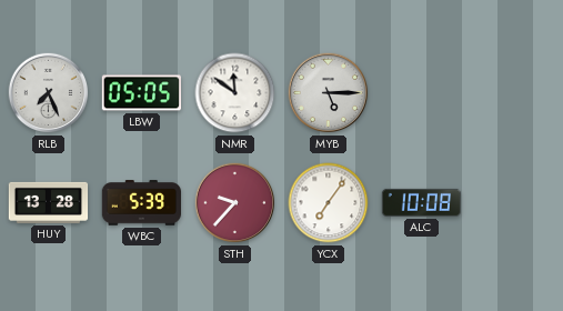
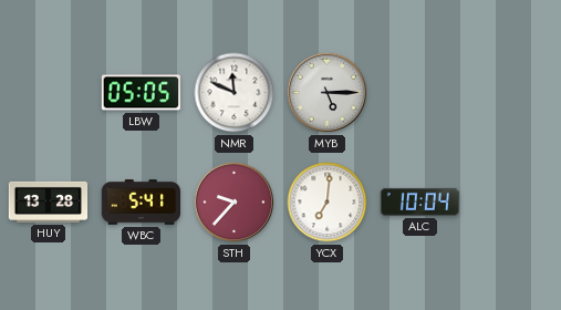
RLB: 7:26 -> none (49, 93)
NMR: 11:51 -> 11:49 (235, 93)
WBC: 5:39 -> 5:41 (141, 203)
YCX: 7:06 -> 7:01 (328, 203)
ALC: 10:08 -> 10:04 (419, 201)
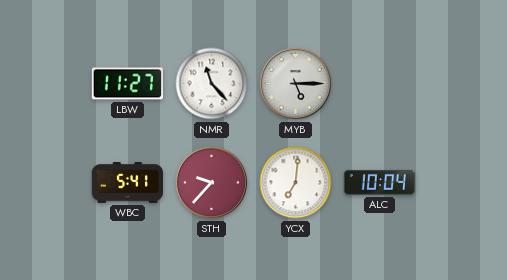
LBW: 05:05 -> 11:27 (127, 84)
NMR: 11:49 -> 11:23 (212, 84)
HUY: 13:28 -> none (49, 201)
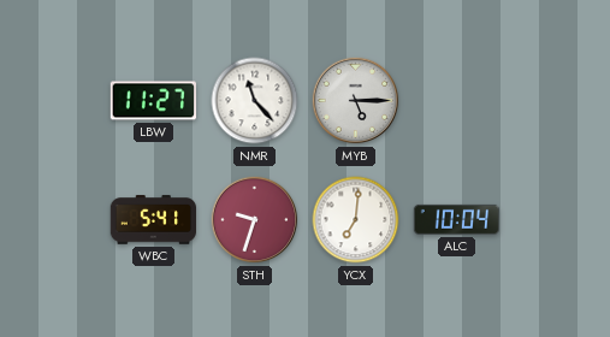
STH: 9:37 -> 9:33 (255, 220)
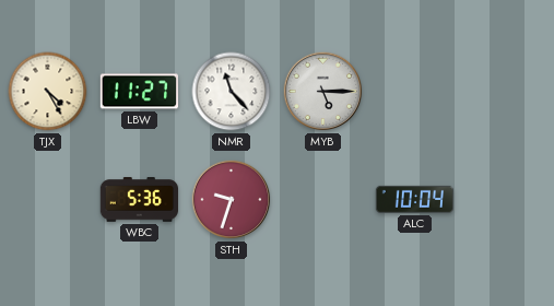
TJX: none -> 4:25 (48, 92)
WBC: 5:41 -> 5:36 (139, 200)
YCX: 7:01 -> none (356, 220)
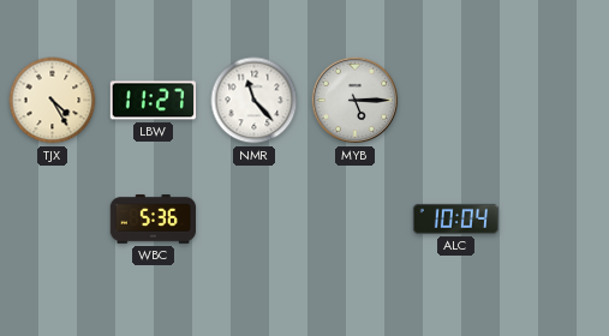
STH: 9:33 -> none (232, 200)
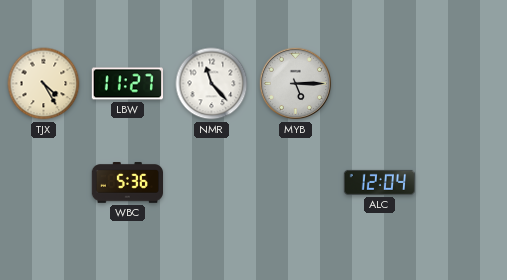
ALC: 10:04 -> 12:04 (379, 182)
